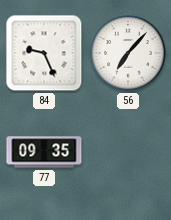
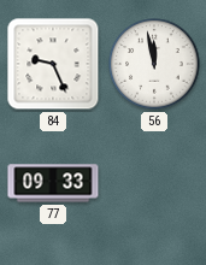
56: 7:07 -> 11:58 (154, 64)
77: 09:35 -> 09:33 (53, 183)
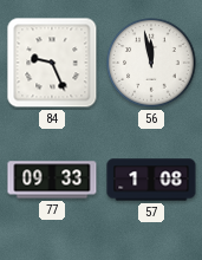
57: none -> 1:08 (151, 180)
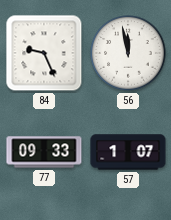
57: 1:08 -> 1:07 (128, 152)
